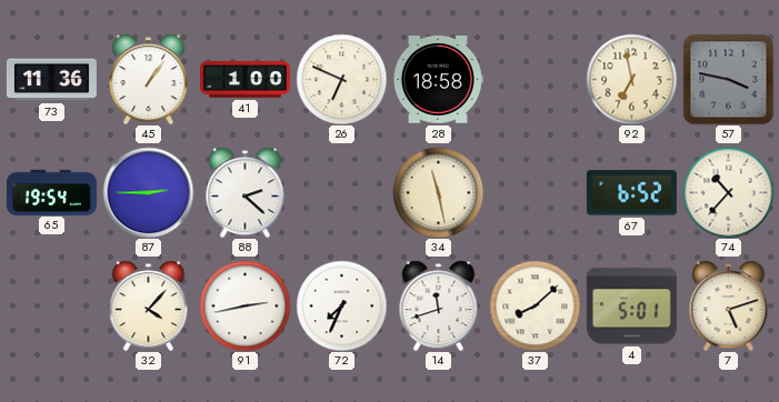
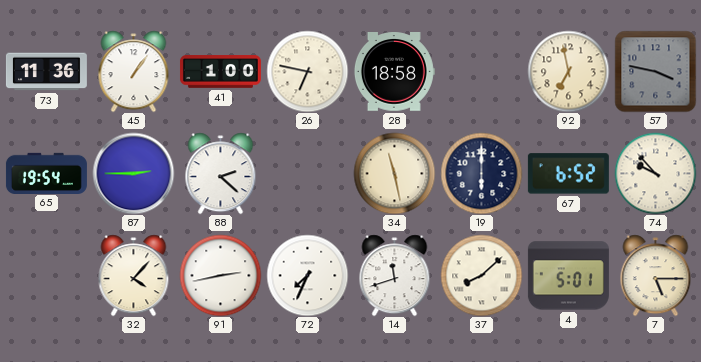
26: 6:49 -> 6:47 (307, 71)
19: none -> 6:00 (481, 173)
74: 10:37 -> 9:53 (655, 173)
7: 5:12 -> 5:15 (656, 275)
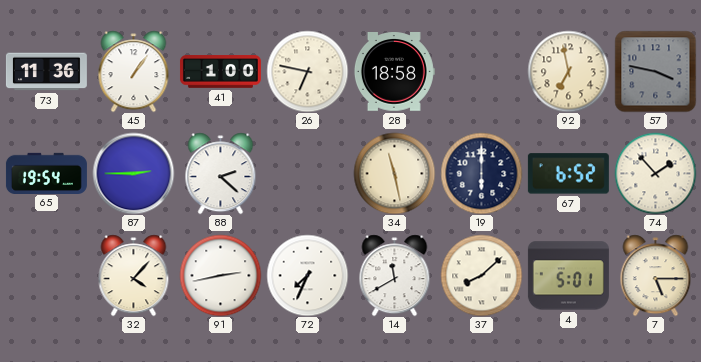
74: 9:53 -> 1:53 (655, 173)
14: 11:42 -> 11:40 (395, 275)
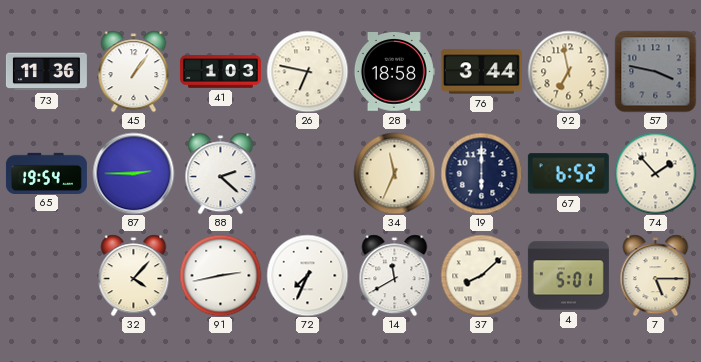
41: 1:00 -> 1:03 (220, 72)
76: none -> 3:44 (481, 72)
34: 11:28 -> 11:34 (394, 173)
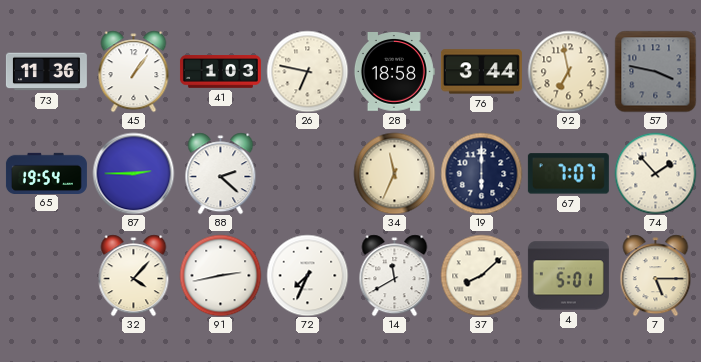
67: 6:52 -> 7:07 (568, 174)
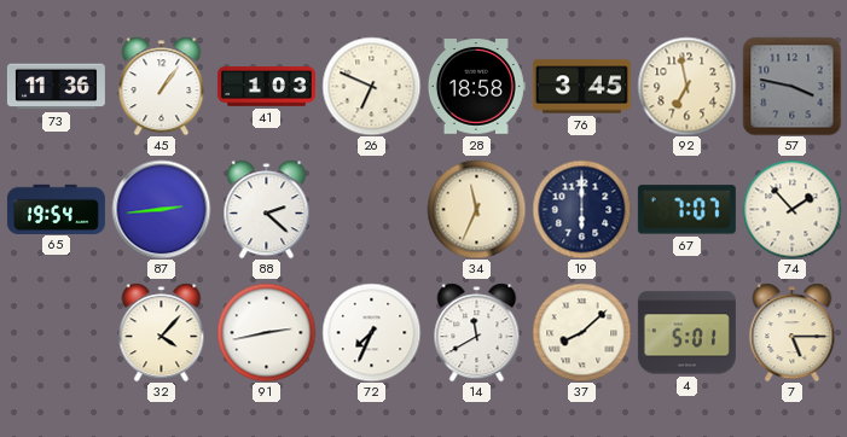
26: 6:47 -> 6:49 (371, 86)
76: 3:44 -> 3:45 (581, 87)
87: 2:45 -> 2:44 (161, 209)
